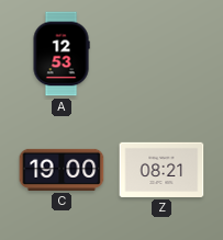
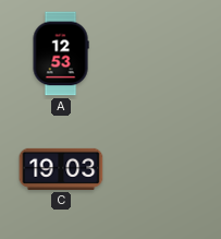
C: 19:00 -> 19:03 (61, 169)
Z: 08:21 -> none (161, 170)
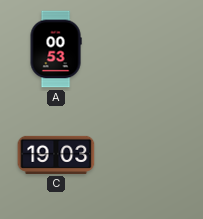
A: 12:53 -> 00:53 (56, 49)
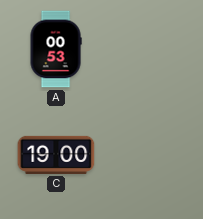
C: 19:03 -> 19:00 (56, 155)
